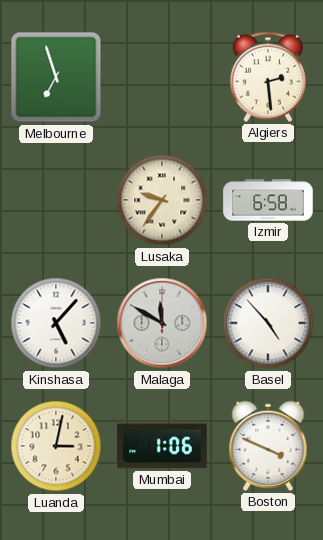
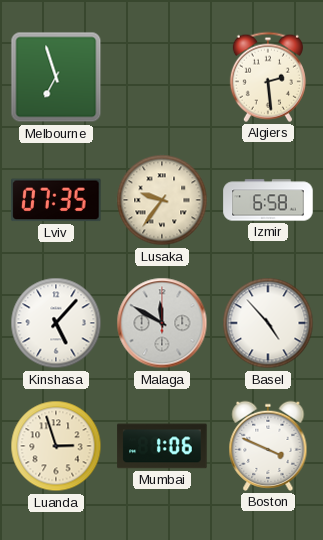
Lviv: none -> 07:35 (56, 200)
Luanda: 3:02 -> 2:57 (56, 446)
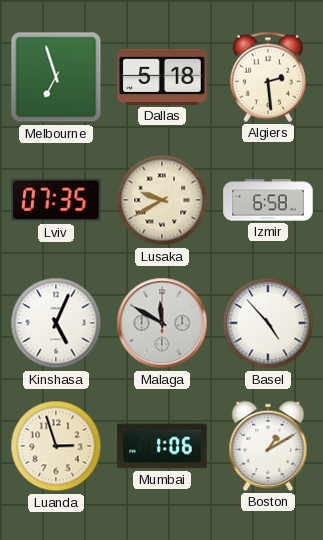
Dallas: none -> 5:18 (162, 77)
Lusaka: 9:36 -> 9:40 (162, 200)
Kinshasa: 5:07 -> 5:04 (56, 323)
Boston: 3:49 -> 1:10 (268, 446)
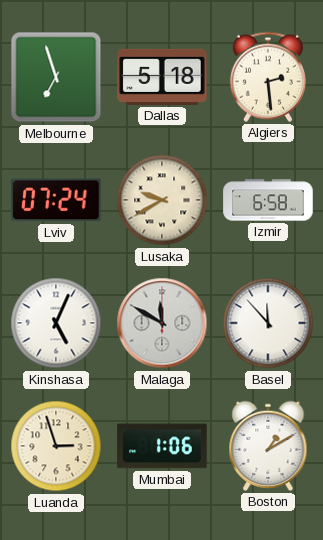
Lviv: 07:35 -> 07:24 (56, 200)
Basel: 4:53 -> 11:53 (268, 323)
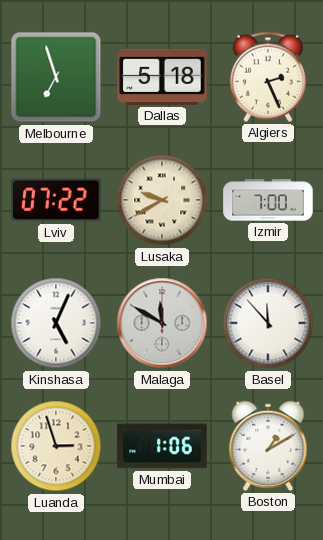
Algiers: 2:29 -> 2:26 (268, 77)
Lviv: 07:24 -> 07:22 (56, 200)
Izmir: 6:58 -> 7:00 (268, 200)
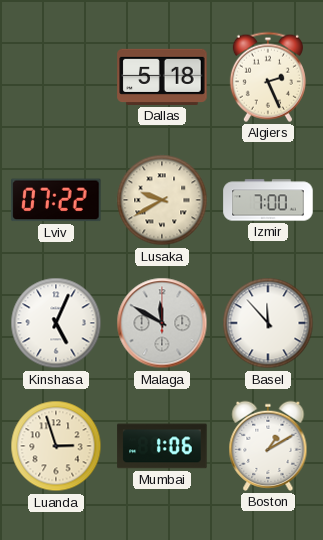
Melbourne: 6:57 -> none (56, 77)
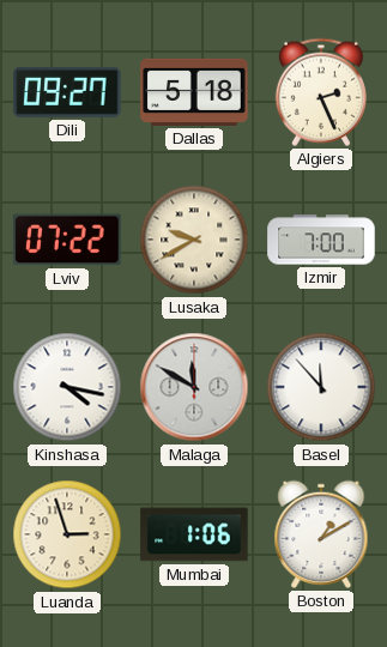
Dili: none -> 09:27 (67, 92)
Kinshasa: 5:04 -> 4:17 (67, 387)
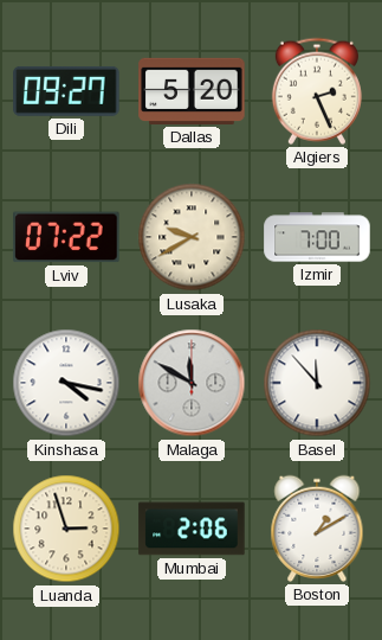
Dallas: 5:18 -> 5:20 (192, 91)
Mumbai: 1:06 -> 2:06 (192, 529)
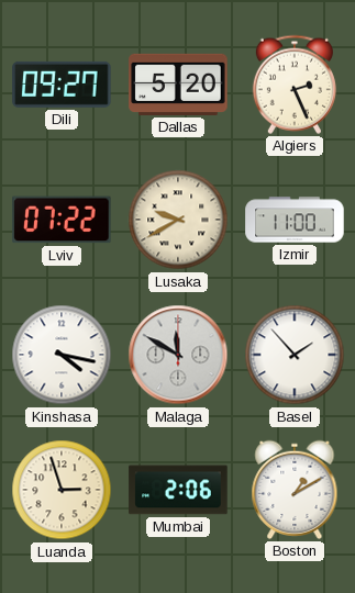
Izmir: 7:00 -> 11:00 (295, 220)
Basel: 11:53 -> 1:53 (295, 355)
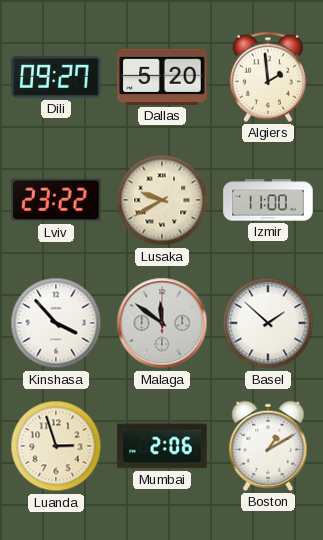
Algiers: 2:26 -> 1:59 (268, 77)
Lviv: 07:22 -> 23:22 (56, 200)
Kinshasa: 4:17 -> 3:53 (56, 323)
Malaga: 11:50 -> 11:51 (162, 323)
Basel: 1:53 -> 1:52 (268, 323)
